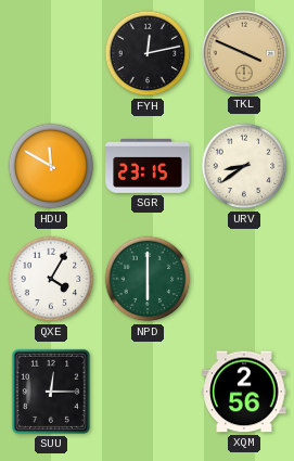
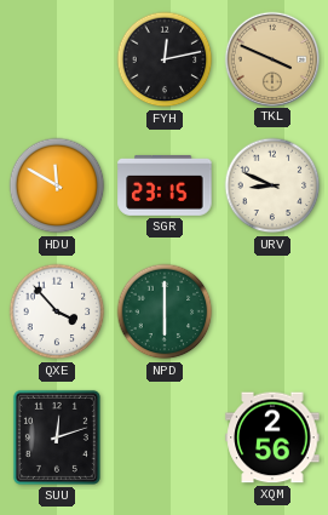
URV: 8:39 -> 8:49 (272, 185)
QXE: 4:05 -> 3:53 (57, 311)
SUU: 12:15 -> 12:12 (57, 437)
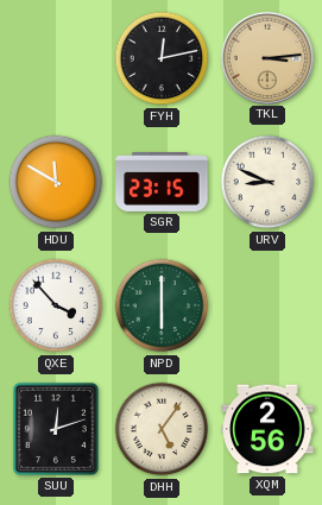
TKL: 3:49 -> 3:14 (266, 57)
DHH: none -> 5:06 (162, 429)
